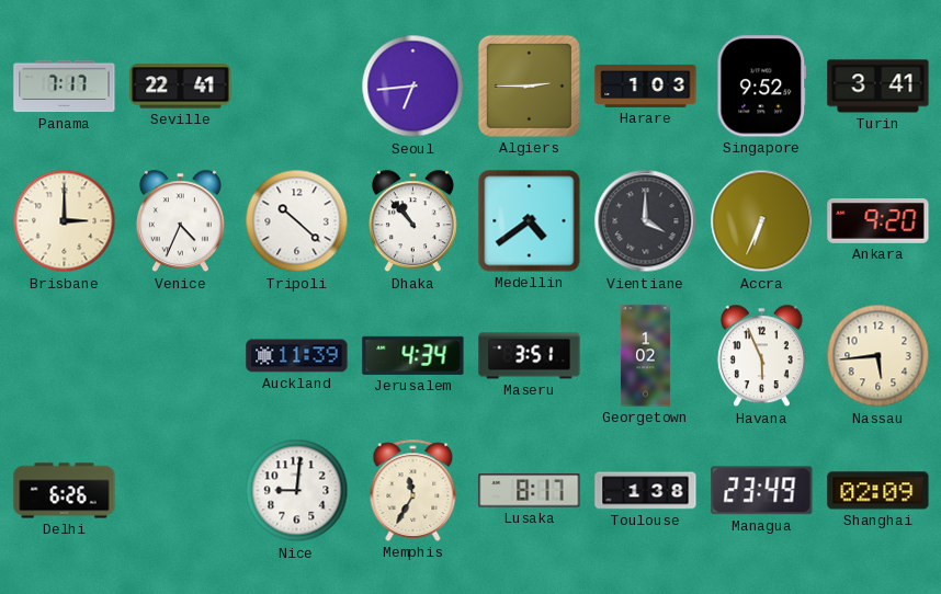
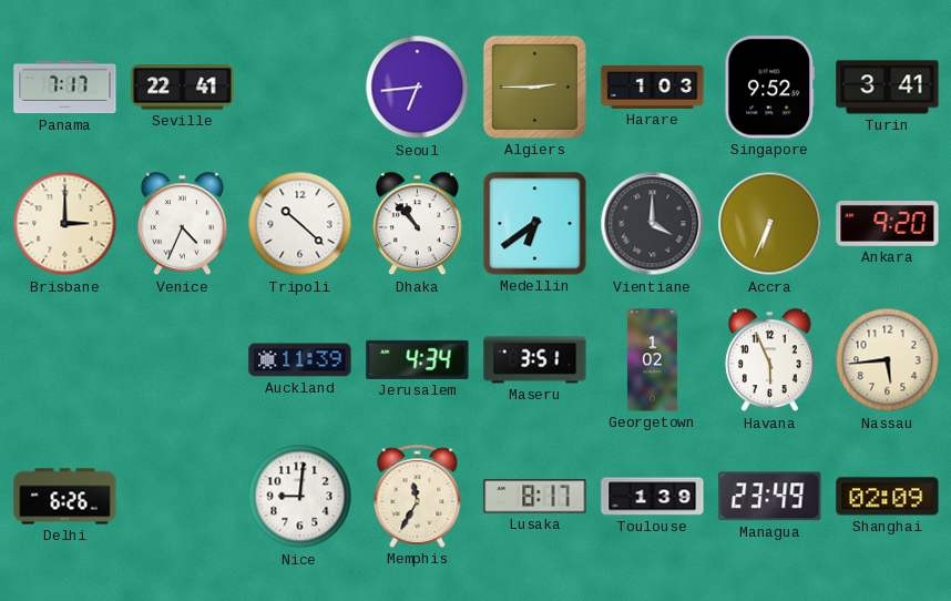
Medellin: 4:39 -> 6:39 (535, 224)
Toulouse: 1:38 -> 1:39 (653, 497)
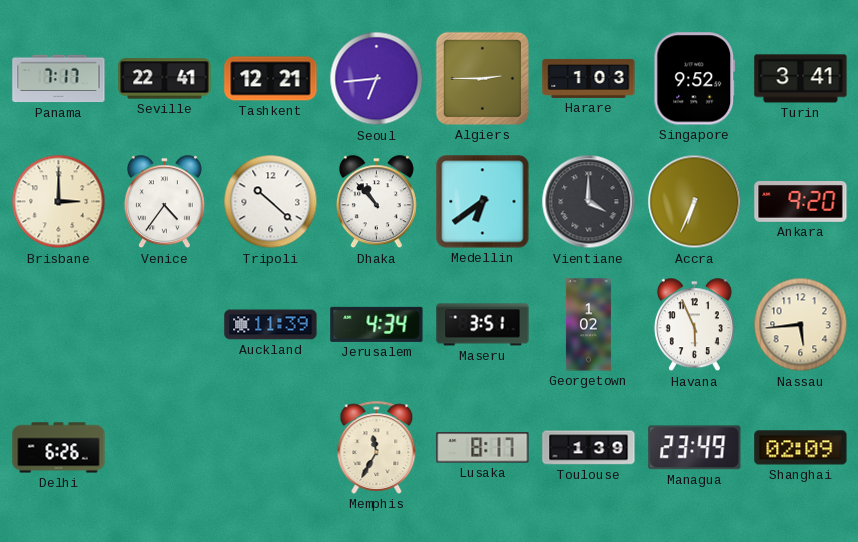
Tashkent: none -> 12:21 (271, 79)
Venice: 4:34 -> 4:36 (164, 202)
Nice: 9:01 -> none (300, 497)
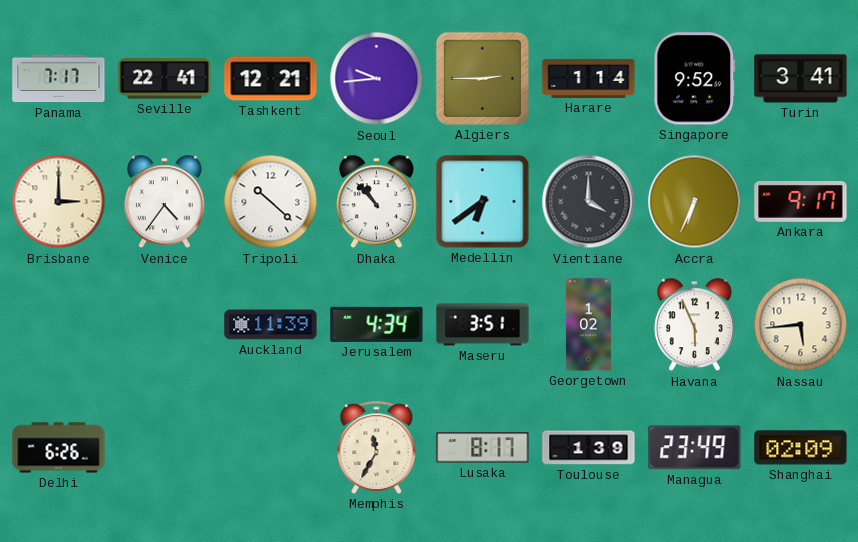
Seoul: 6:44 -> 9:44 (377, 79)
Harare: 1:03 -> 1:14 (589, 78)
Ankara: 9:20 -> 9:17 (801, 202)
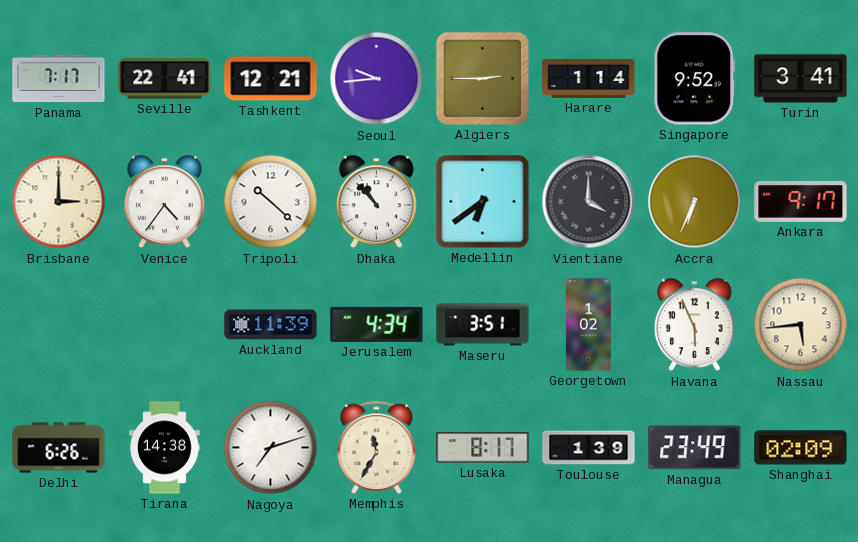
Tirana: none -> 14:38 (165, 448)
Nagoya: none -> 7:12 (271, 448)
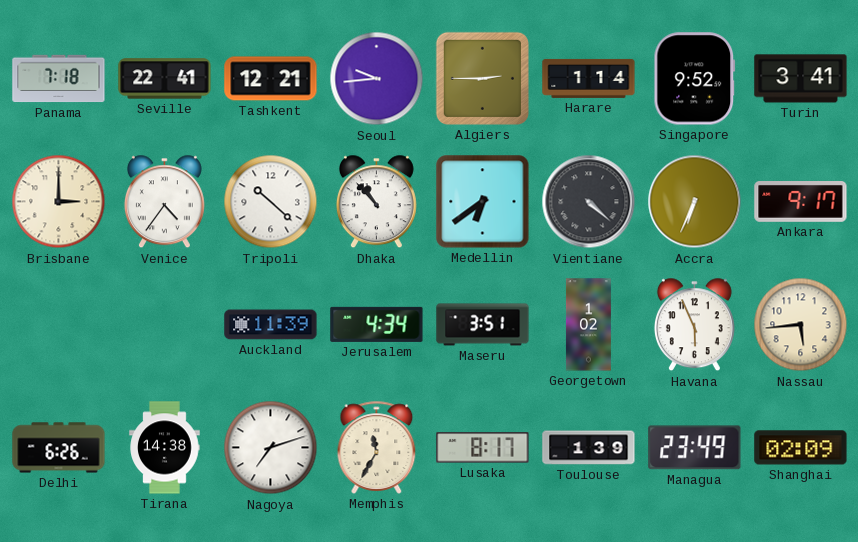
Panama: 7:17 -> 7:18 (59, 79)
Vientiane: 4:00 -> 4:22 (589, 202)
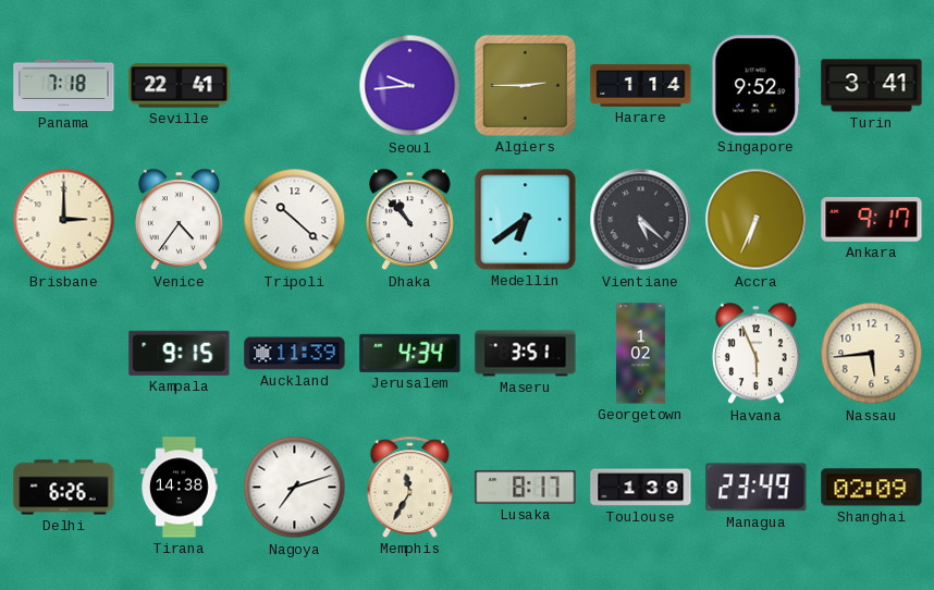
Tashkent: 12:21 -> none (271, 79)
Vientiane: 4:22 -> 5:22 (641, 220)
Kampala: none -> 9:15 (180, 353)
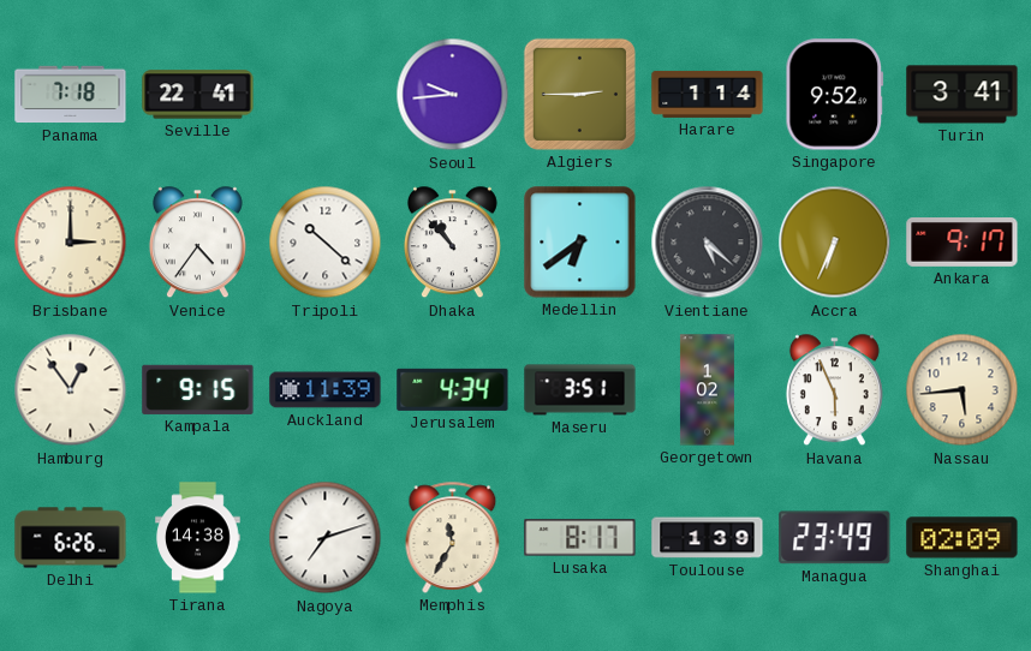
Hamburg: none -> 12:54 (71, 390)
